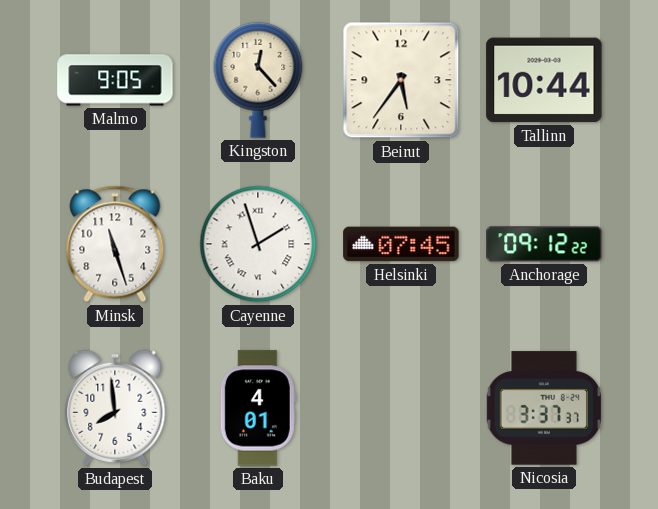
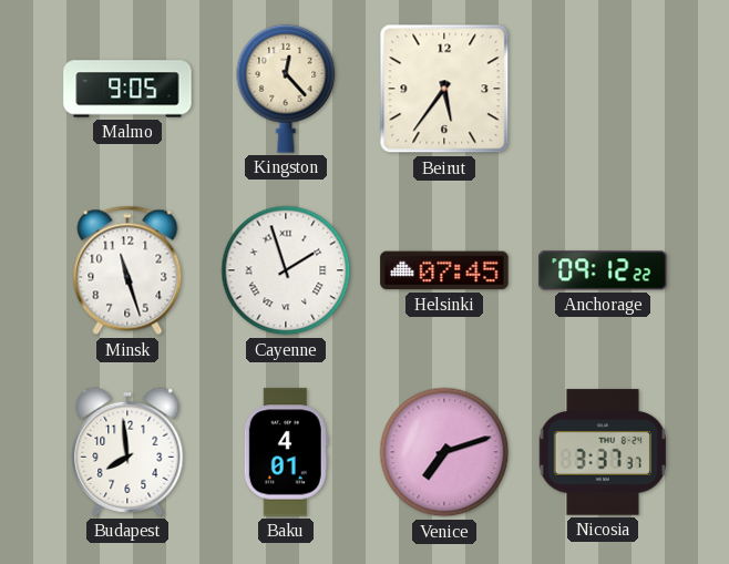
Tallinn: 10:44 -> none (544, 80)
Venice: none -> 7:12 (444, 452)
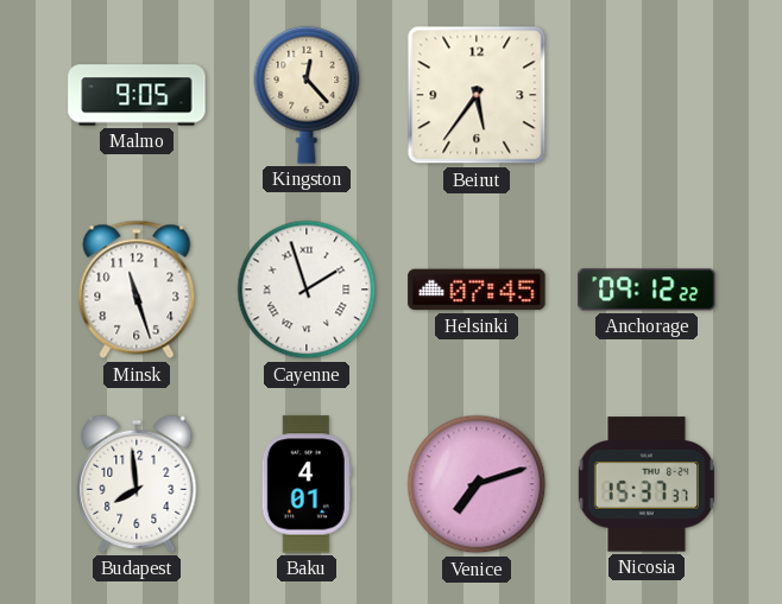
Nicosia: 3:37 -> 15:37 (645, 484)
